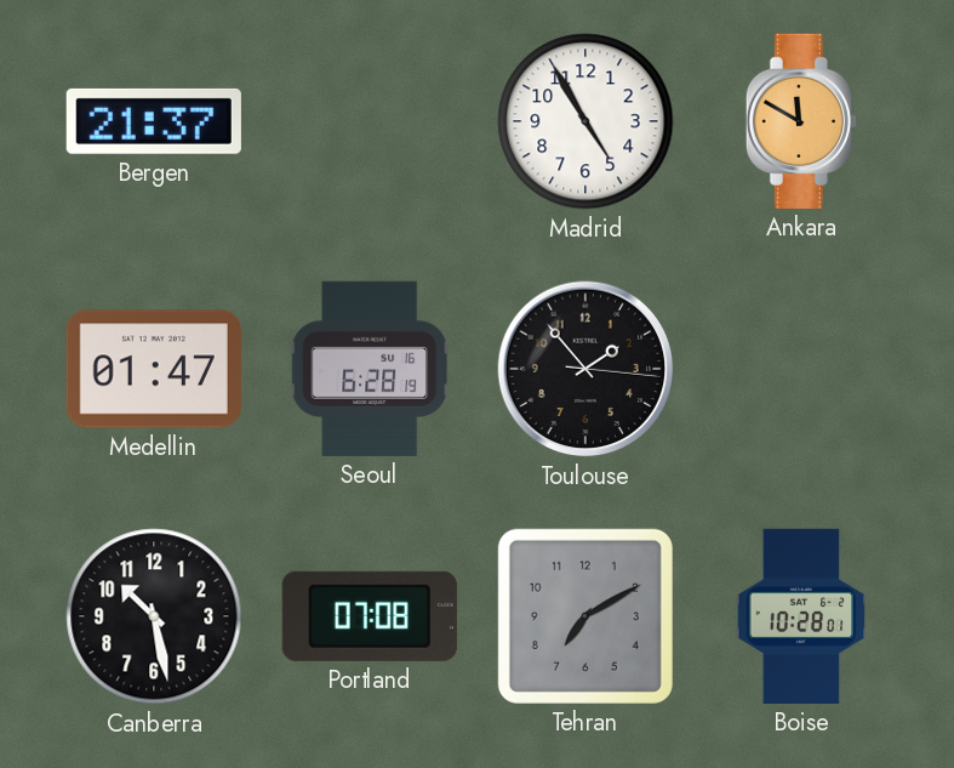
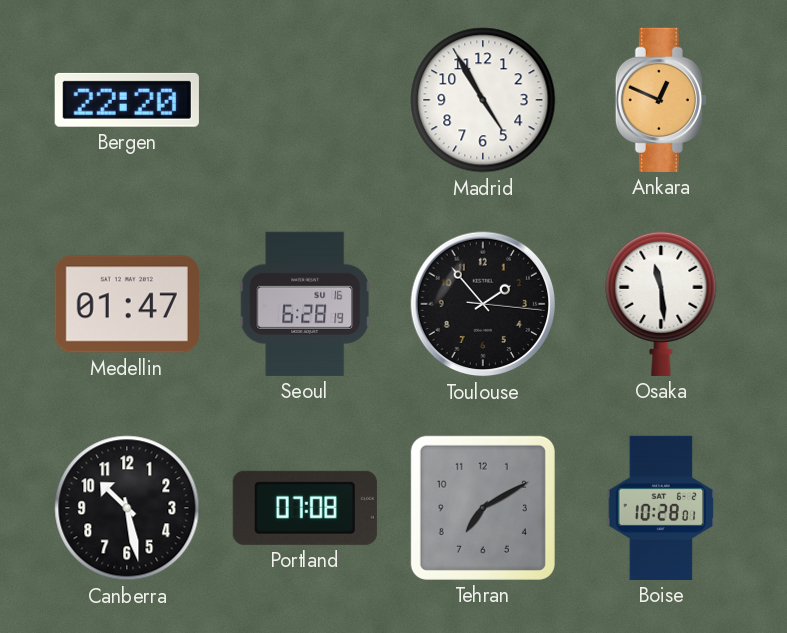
Bergen: 21:37 -> 22:20 (127, 100)
Ankara: 11:50 -> 12:49 (661, 100)
Osaka: none -> 11:29 (661, 303)
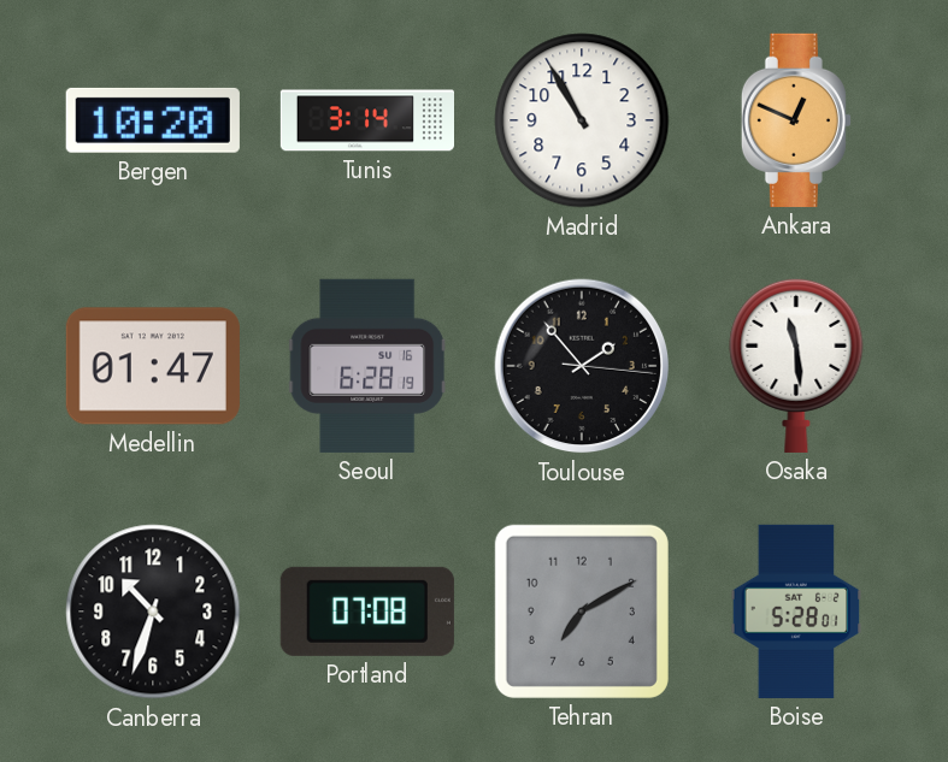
Bergen: 22:20 -> 10:20 (153, 120)
Tunis: none -> 3:14 (366, 120)
Madrid: 4:55 -> 10:55 (582, 120)
Canberra: 10:28 -> 10:33 (153, 612)
Boise: 10:28 -> 5:28 (796, 612)
